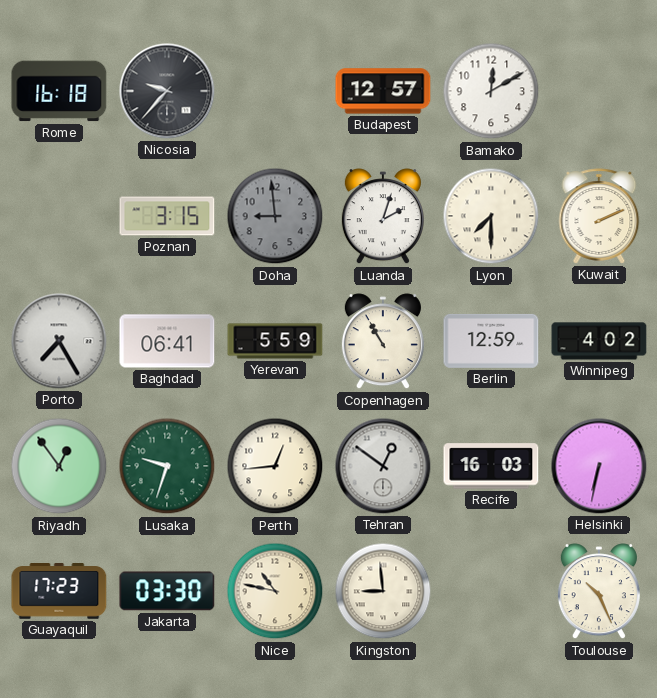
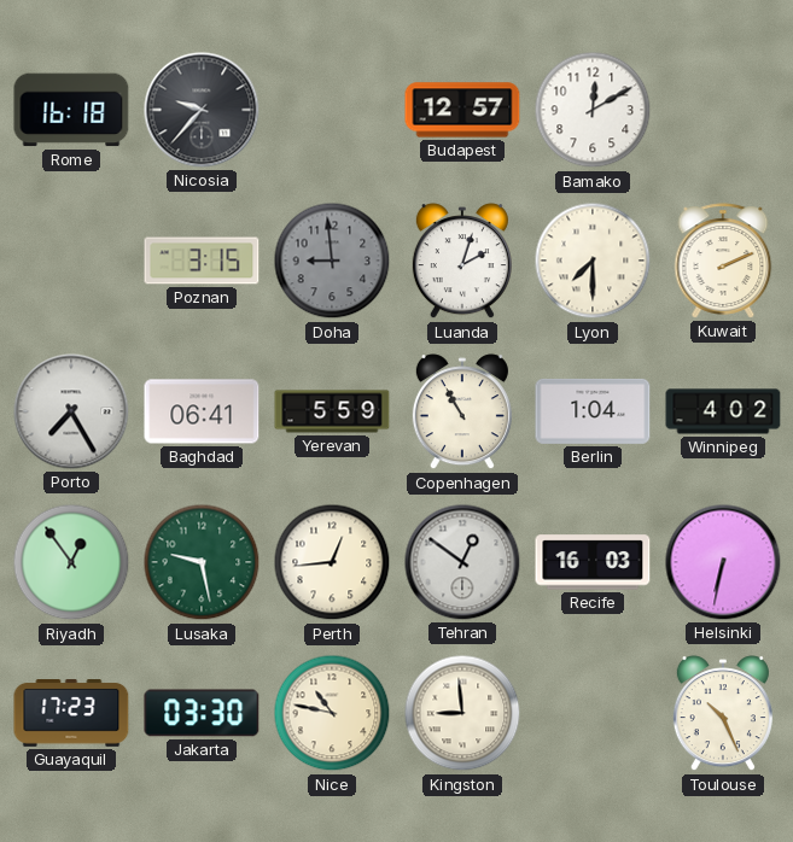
Berlin: 12:59 -> 1:04 (593, 411)
Lusaka: 9:33 -> 9:28 (202, 562)
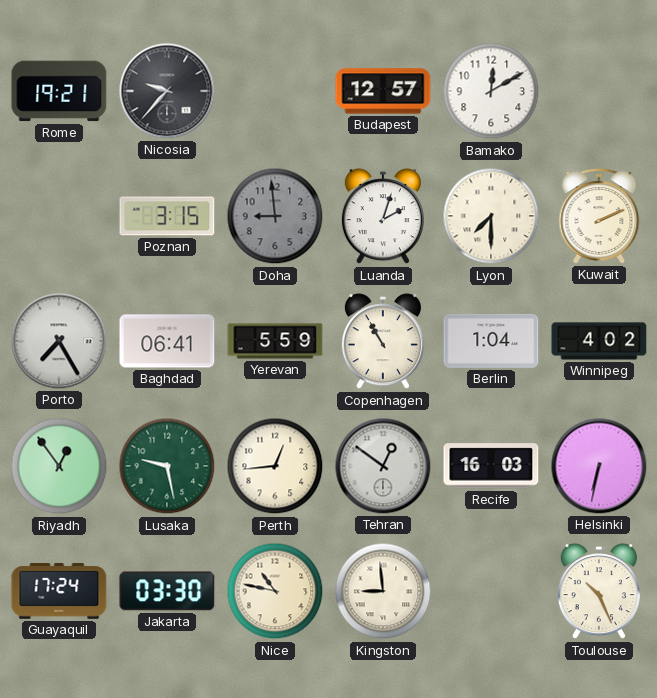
Rome: 16:18 -> 19:21 (59, 91)
Guayaquil: 17:23 -> 17:24 (59, 592)
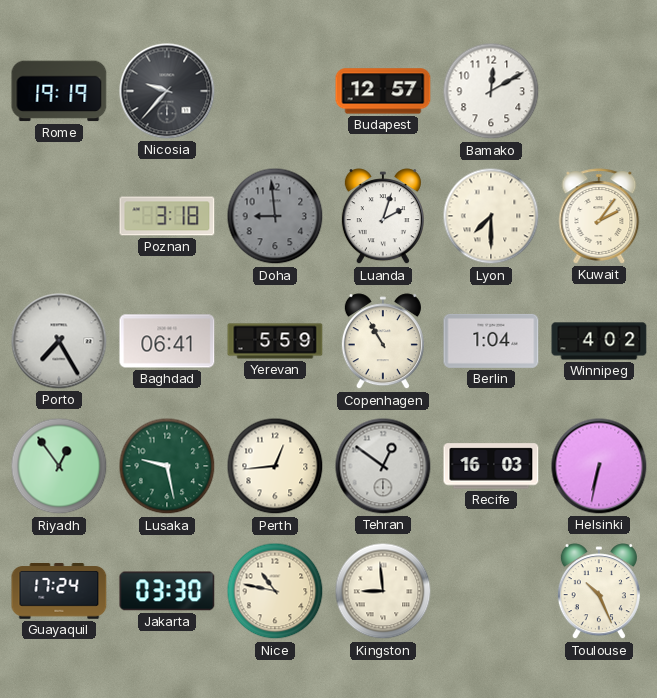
Rome: 19:21 -> 19:19 (59, 91)
Poznan: 3:15 -> 3:18 (167, 216)
Kuwait: 2:11 -> 2:06 (599, 216)
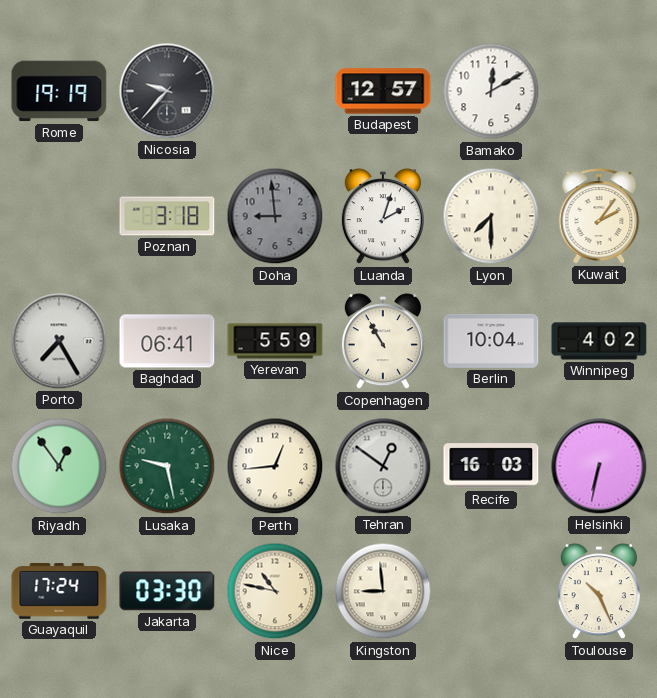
Berlin: 1:04 -> 10:04 (491, 341)
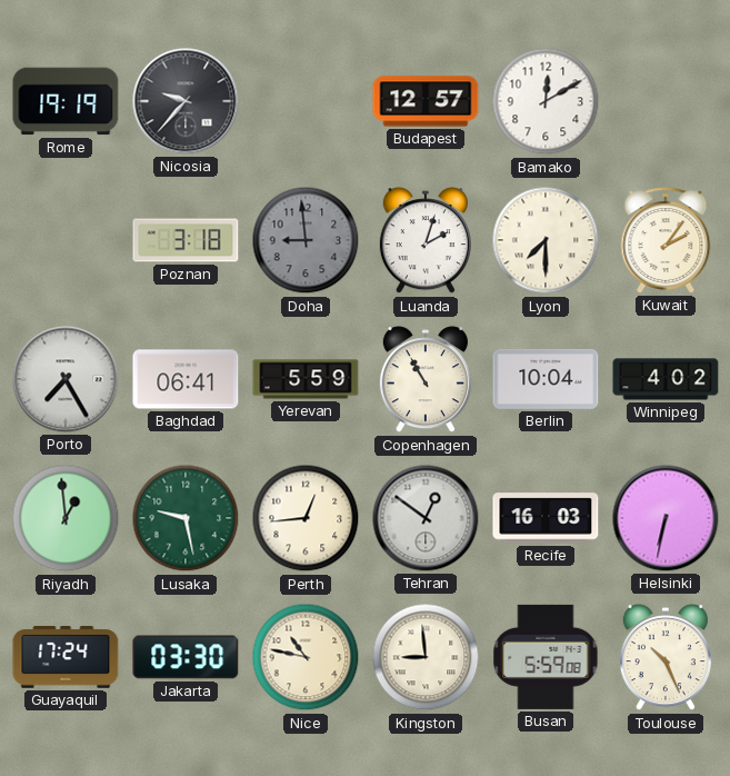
Riyadh: 12:54 -> 12:59 (66, 518)
Busan: none -> 5:59 (546, 657)
